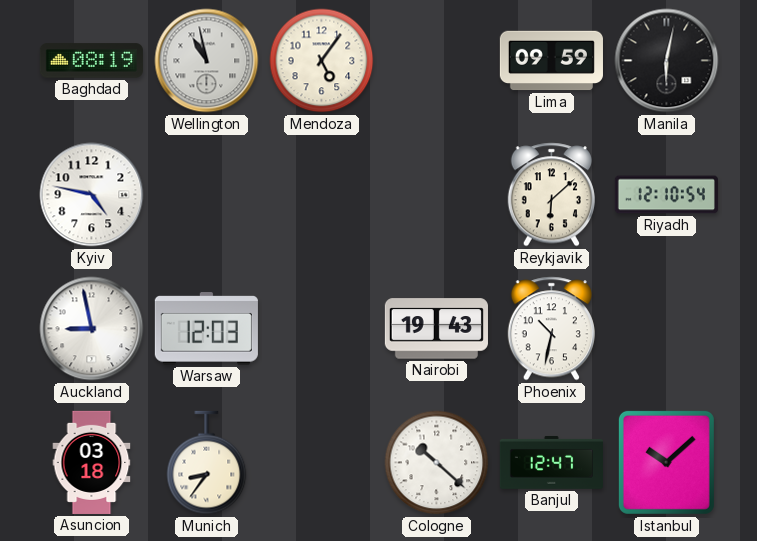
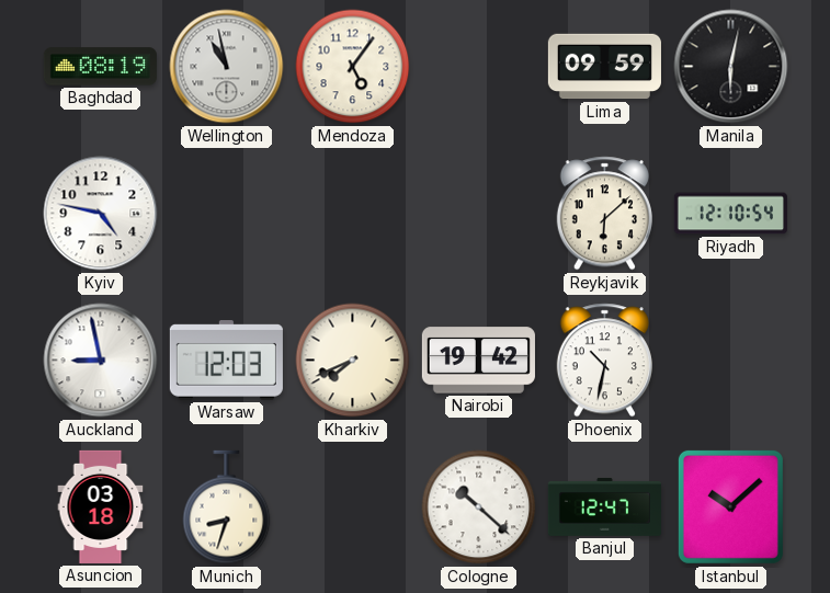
Kharkiv: none -> 7:41 (353, 361)
Nairobi: 19:43 -> 19:42 (478, 361)
Munich: 8:36 -> 8:33 (227, 508)
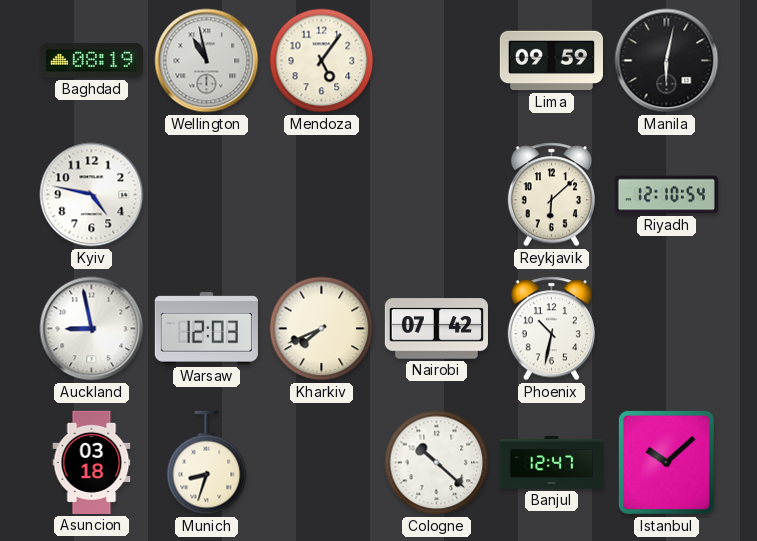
Nairobi: 19:42 -> 07:42 (436, 329)
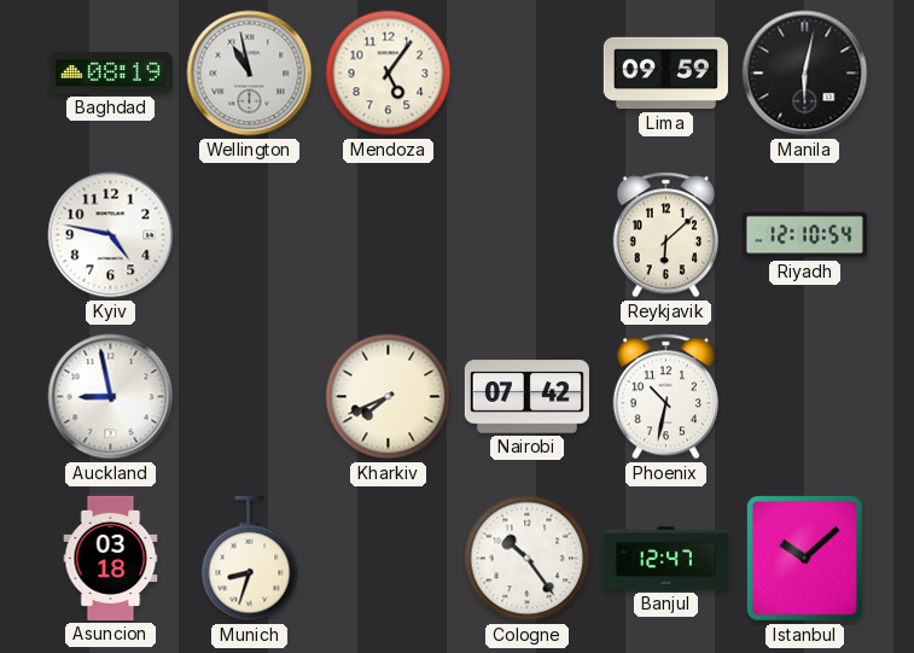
Warsaw: 12:03 -> none (206, 329)
Cologne: 10:22 -> 10:24 (528, 559)
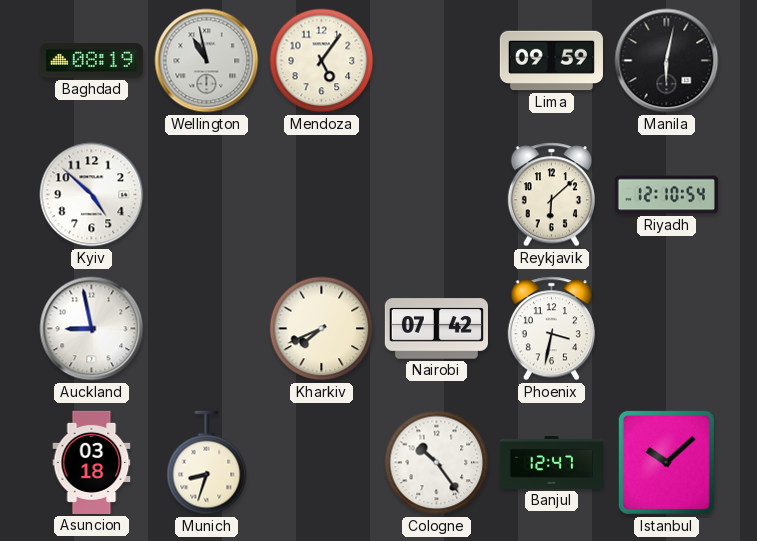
Kyiv: 4:47 -> 4:52 (92, 195)
Phoenix: 10:32 -> 3:32 (551, 329)
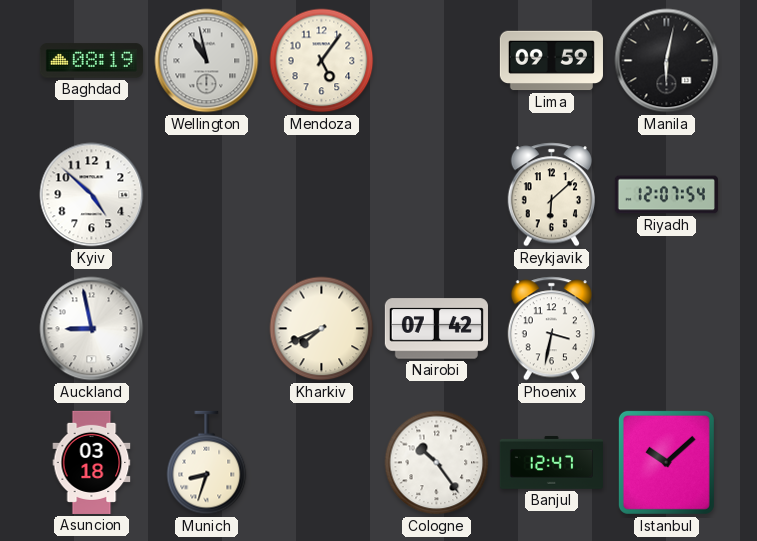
Riyadh: 12:10 -> 12:07 (666, 195)
